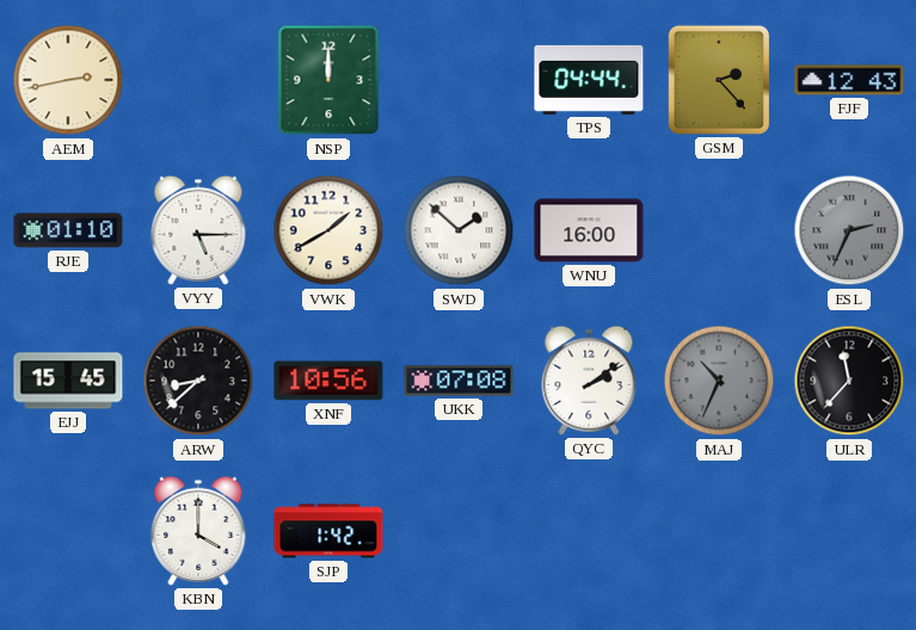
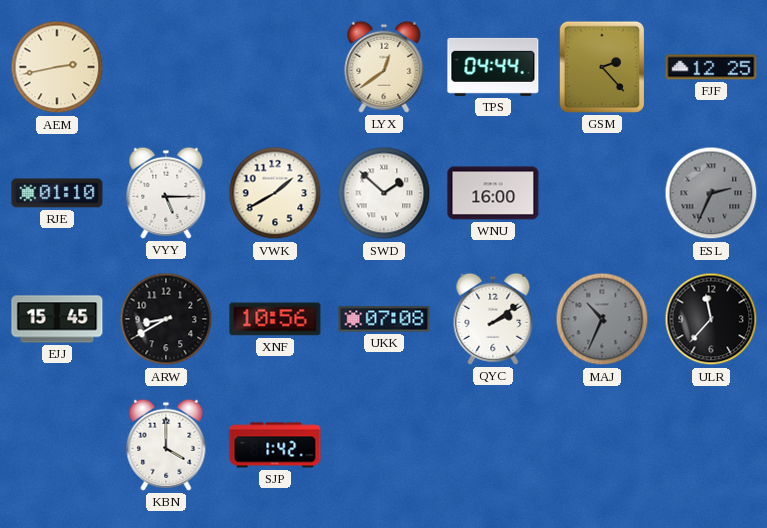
NSP: 12:00 -> none (328, 80)
LYX: none -> 12:39 (384, 67)
FJF: 12:43 -> 12:25 (711, 67)
ARW: 8:38 -> 8:40 (166, 319)
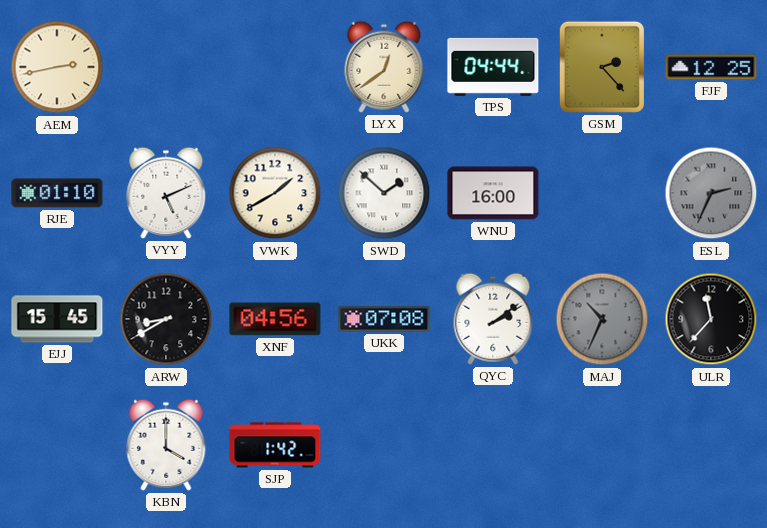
VYY: 5:15 -> 5:11 (166, 193)
XNF: 10:56 -> 04:56 (275, 319)
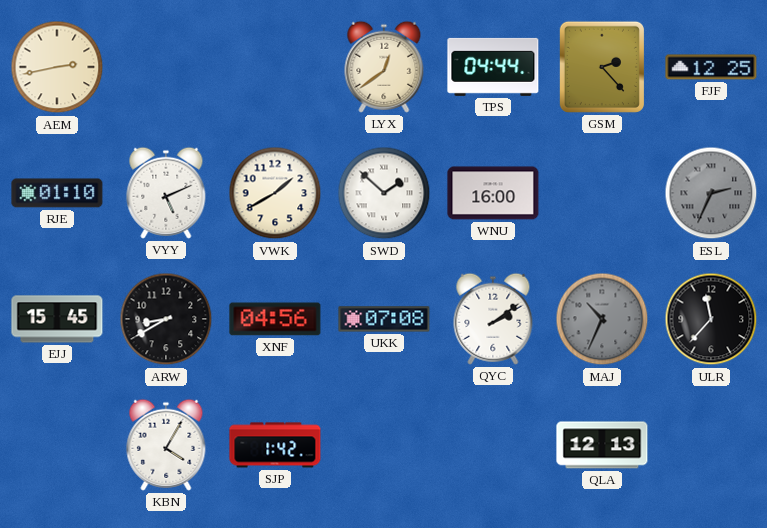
KBN: 4:00 -> 4:05 (166, 445)
QLA: none -> 12:13 (602, 445)
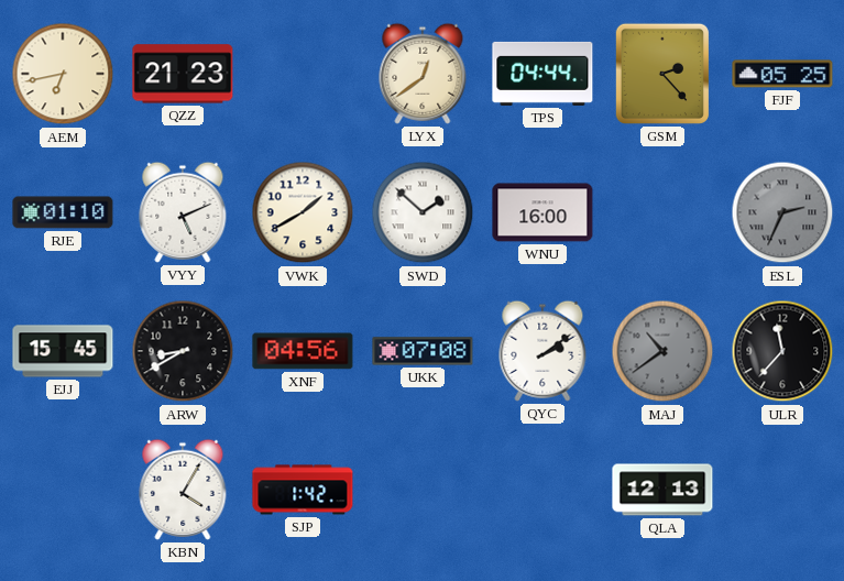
AEM: 2:43 -> 6:43 (63, 74)
QZZ: none -> 21:23 (183, 74)
FJF: 12:25 -> 05:25 (782, 74)
MAJ: 10:34 -> 10:39 (662, 351)
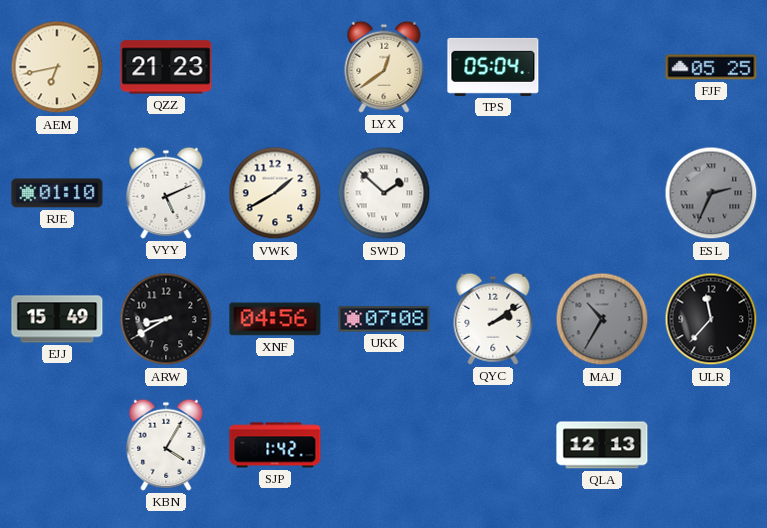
TPS: 04:44 -> 05:04 (493, 67)
GSM: 2:23 -> none (662, 74)
WNU: 16:00 -> none (542, 212)
EJJ: 15:45 -> 15:49 (57, 319)
MAJ: 10:39 -> 10:35 (602, 319)
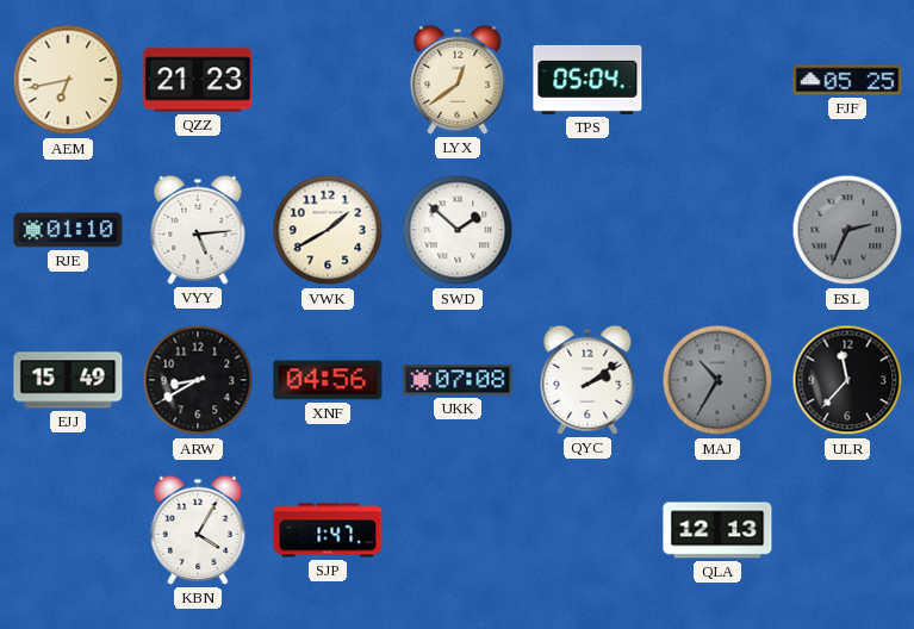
VYY: 5:11 -> 5:14 (198, 230)
SJP: 1:42 -> 1:47 (328, 530)
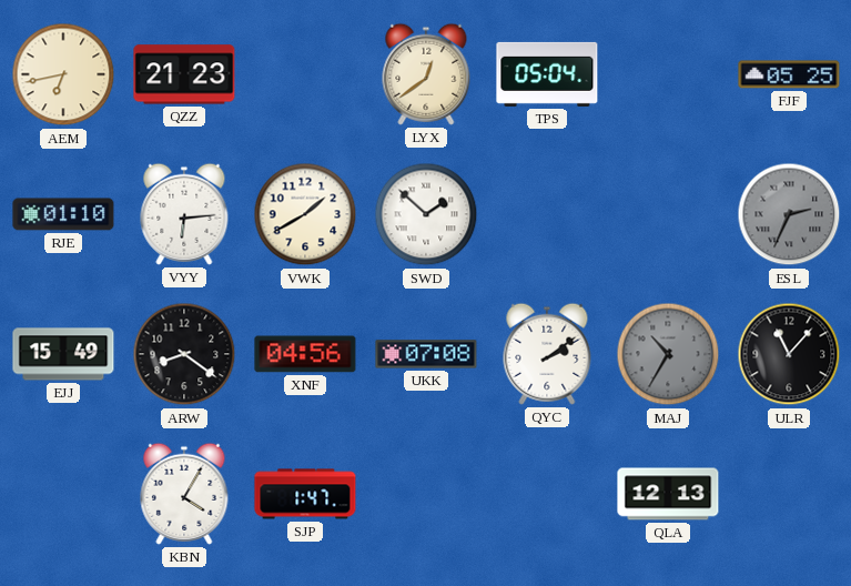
VYY: 5:14 -> 6:14 (184, 214)
ARW: 8:40 -> 8:21 (184, 354)
ULR: 11:37 -> 11:07 (789, 354)
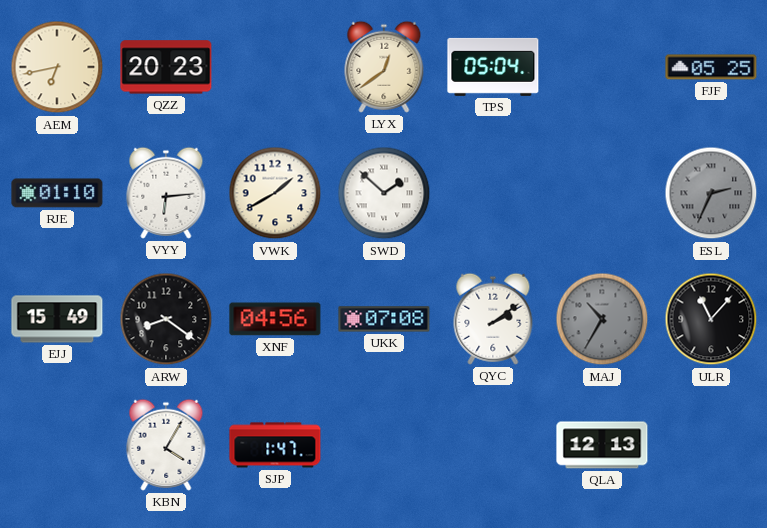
QZZ: 21:23 -> 20:23 (166, 67)
